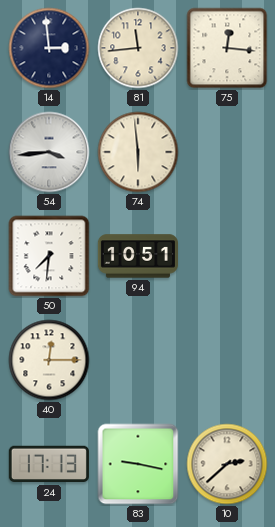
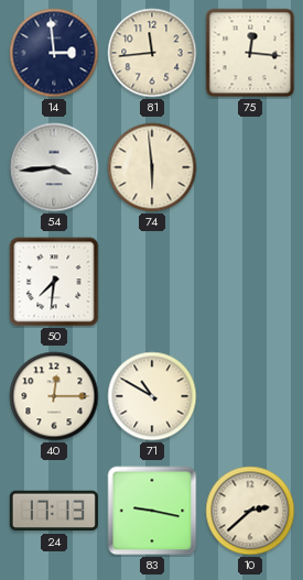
94: 10:51 -> none (138, 256)
71: none -> 10:50 (152, 396)
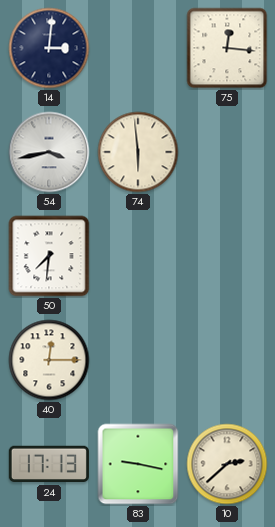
14: 2:59 -> 3:01 (49, 48)
81: 11:44 -> none (152, 53)
54: 3:44 -> 3:43 (49, 152)
71: 10:50 -> none (152, 396)
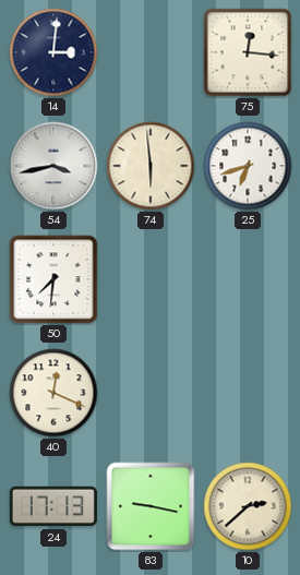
25: none -> 6:42 (248, 166)
40: 12:15 -> 12:19 (53, 393)
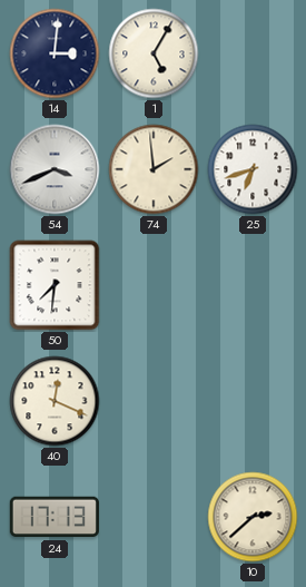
1: none -> 5:05 (154, 53)
75: 12:16 -> none (248, 52)
54: 3:43 -> 3:41 (55, 169)
74: 5:59 -> 1:59 (154, 169)
83: 9:17 -> none (151, 506)
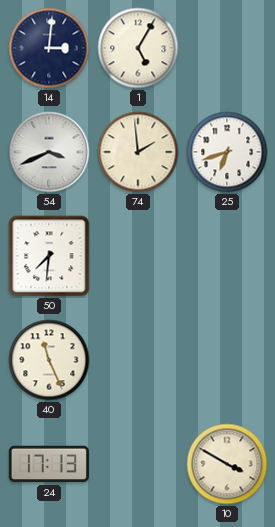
40: 12:19 -> 11:26 (49, 360)
10: 2:38 -> 3:50 (227, 464)
